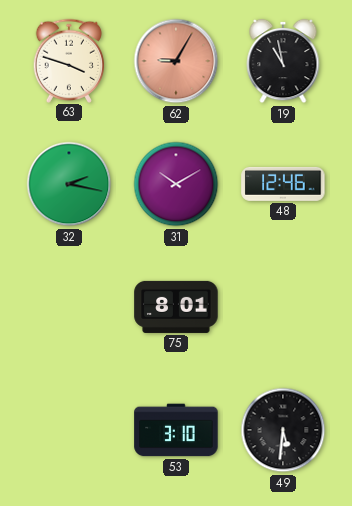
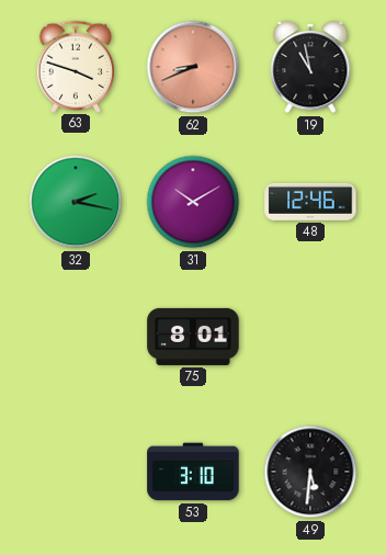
62: 9:05 -> 8:41 (193, 67)
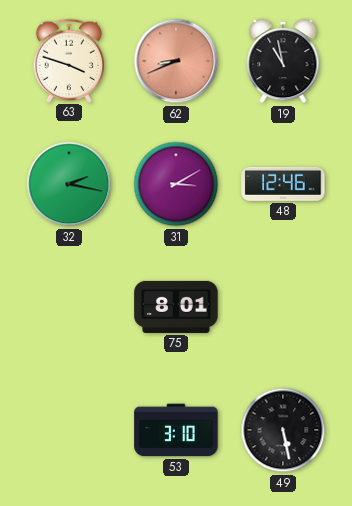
31: 10:10 -> 3:10 (176, 184)
49: 5:31 -> 5:28 (283, 430)
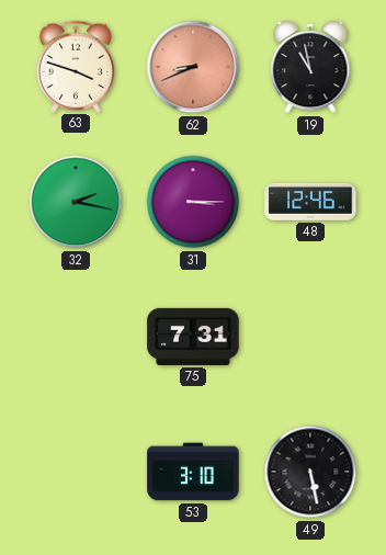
31: 3:10 -> 3:15 (193, 202)
75: 8:01 -> 7:31 (193, 337)
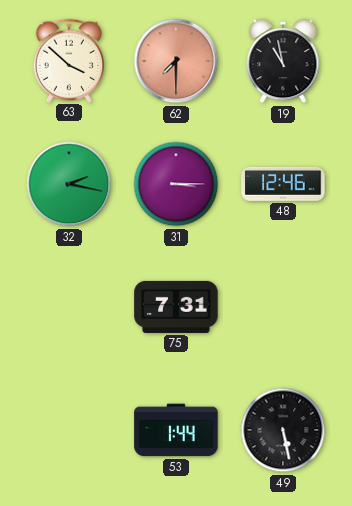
63: 3:48 -> 3:52 (69, 60)
62: 8:41 -> 7:30 (176, 61)
53: 3:10 -> 1:44 (176, 430)
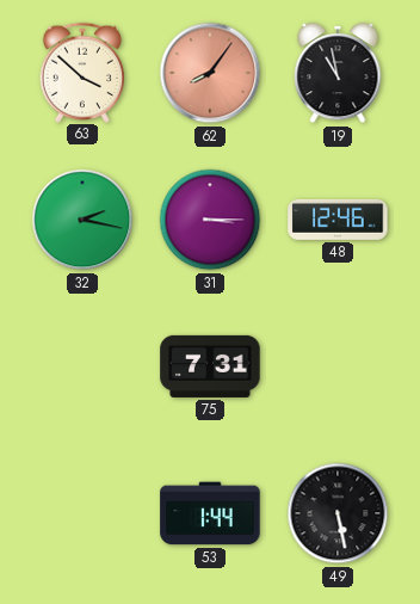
62: 7:30 -> 8:06 (210, 73)
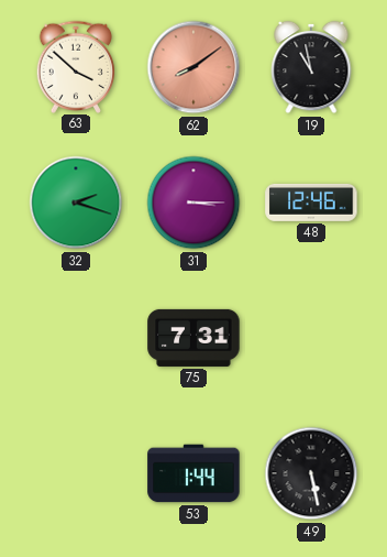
62: 8:06 -> 8:09 (193, 67)
32: 2:17 -> 2:18 (76, 203)
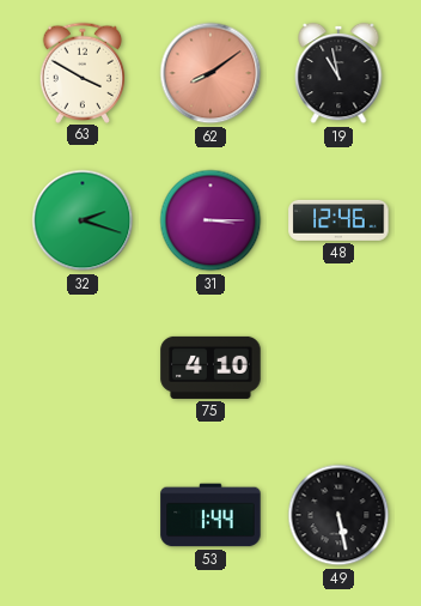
63: 3:52 -> 3:50 (83, 72)
75: 7:31 -> 4:10 (210, 368)
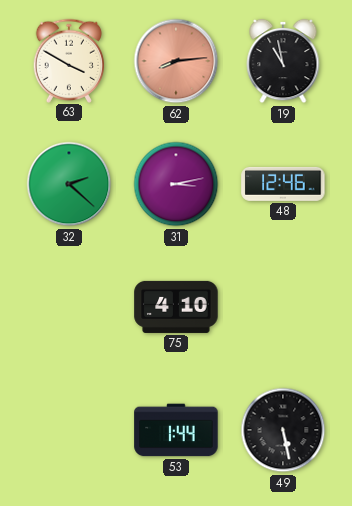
62: 8:09 -> 8:14 (176, 61)
32: 2:18 -> 2:22 (69, 184)
31: 3:15 -> 3:13 (176, 184)
